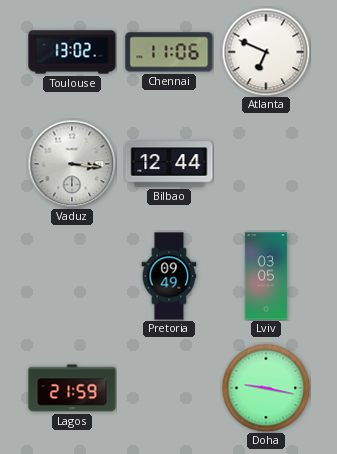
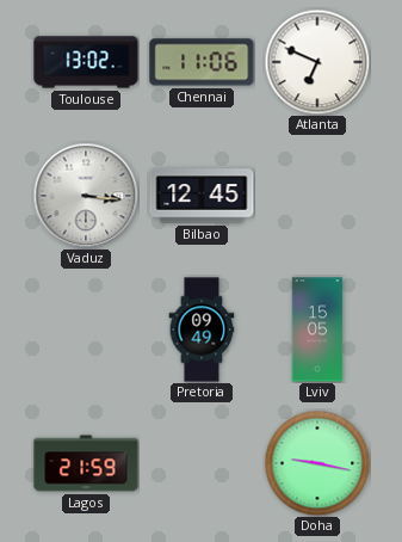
Bilbao: 12:44 -> 12:45 (202, 196)
Lviv: 03:05 -> 15:05 (317, 329)
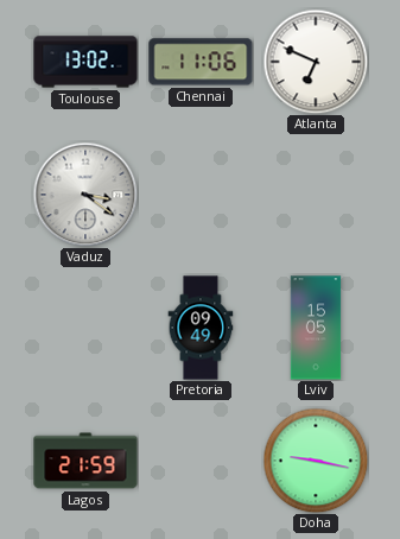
Vaduz: 3:16 -> 3:21 (85, 195)
Bilbao: 12:45 -> none (202, 196)
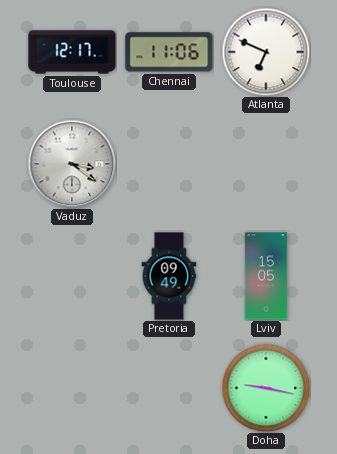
Toulouse: 13:02 -> 12:17 (72, 52)
Lagos: 21:59 -> none (85, 461)
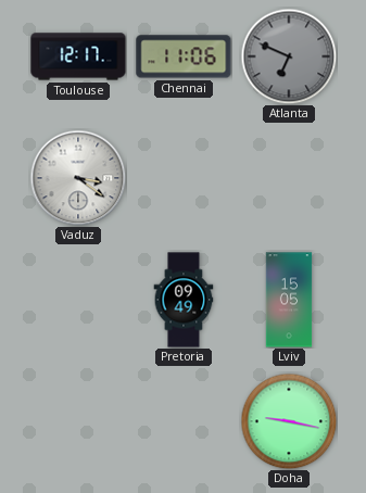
Atlanta dial: white -> grey (289, 56)
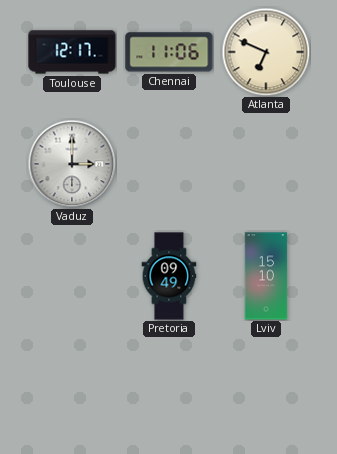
Atlanta dial: grey -> cream (266, 52)
Vaduz: 3:21 -> 3:00 (72, 164)
Lviv: 15:05 -> 15:10 (266, 276)
Doha: 9:17 -> none (289, 421)
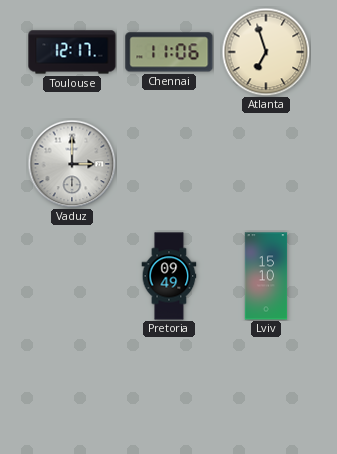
Atlanta: 6:49 -> 6:57 (266, 52)
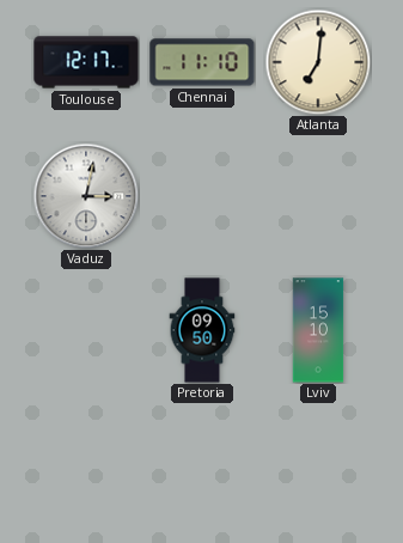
Chennai: 11:06 -> 11:10 (202, 62)
Atlanta: 6:57 -> 7:01 (318, 62)
Vaduz: 3:00 -> 3:02 (86, 196)
Pretoria: 09:49 -> 09:50 (202, 330)
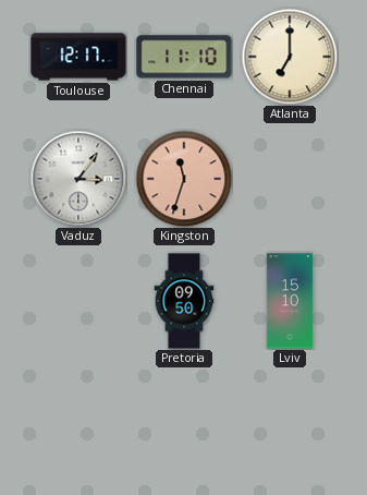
Atlanta: 7:01 -> 7:00 (290, 57)
Vaduz: 3:02 -> 3:06 (78, 179)
Kingston: none -> 11:33 (184, 179)
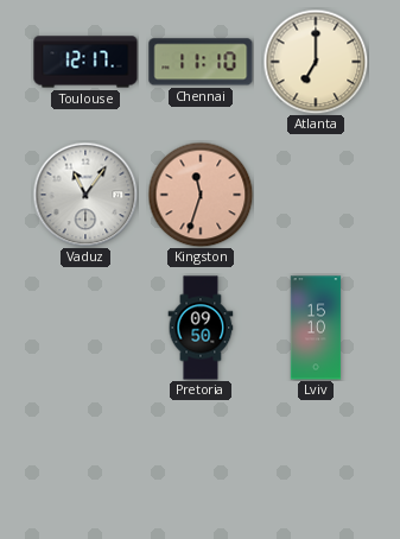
Vaduz: 3:06 -> 11:06 (85, 195)
